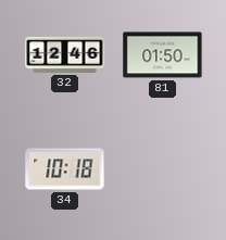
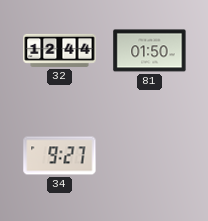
32: 12:46 -> 12:44 (60, 50)
34: 10:18 -> 9:27 (60, 156)
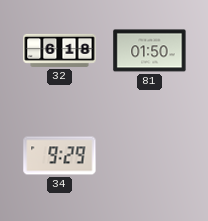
32: 12:44 -> 6:18 (60, 50)
34: 9:27 -> 9:29 (60, 156)
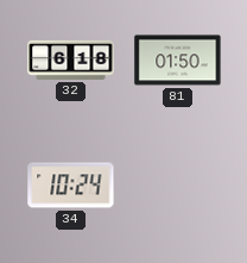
34: 9:29 -> 10:24 (71, 186)
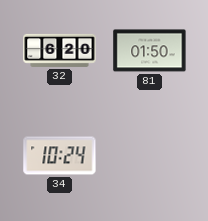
32: 6:18 -> 6:20 (60, 50)
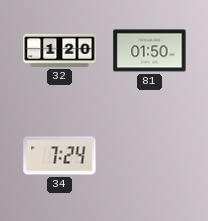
32: 6:20 -> 1:20 (60, 50)
34: 10:24 -> 7:24 (60, 156)
